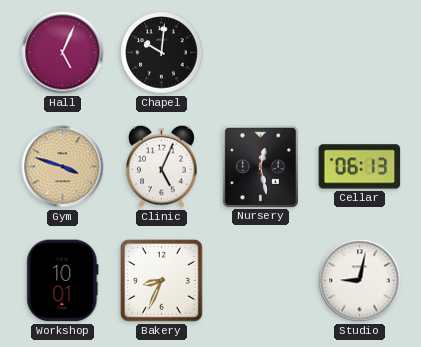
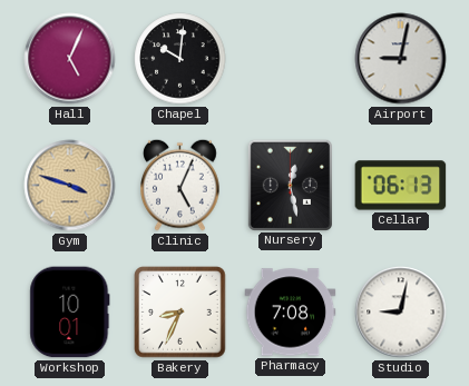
Airport: none -> 9:02 (401, 59)
Pharmacy: none -> 7:08 (291, 313)
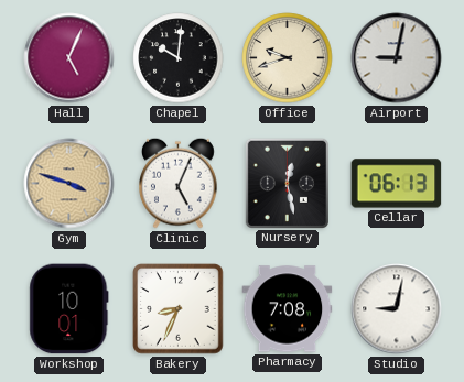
Office: none -> 9:42 (288, 58)
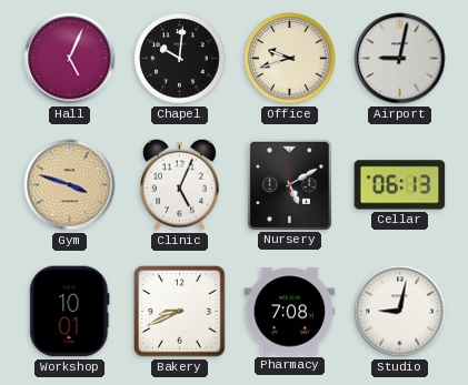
Nursery: 12:28 -> 5:10 (289, 184)
Bakery: 8:34 -> 8:41 (180, 312)
